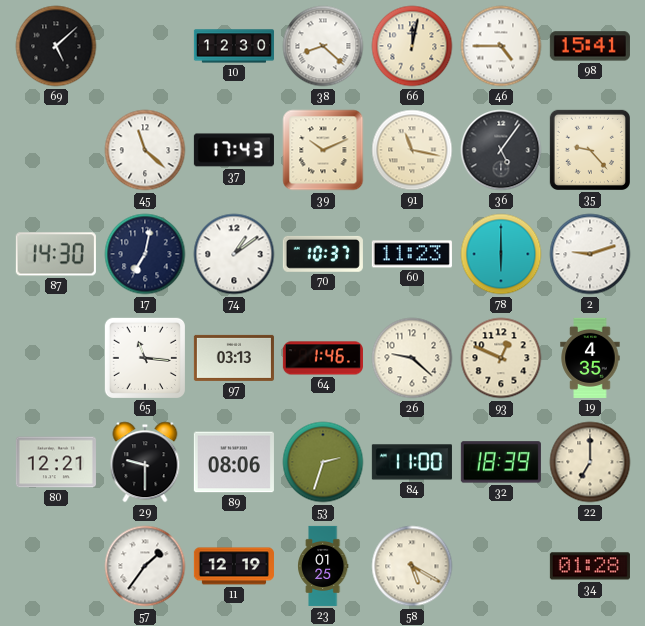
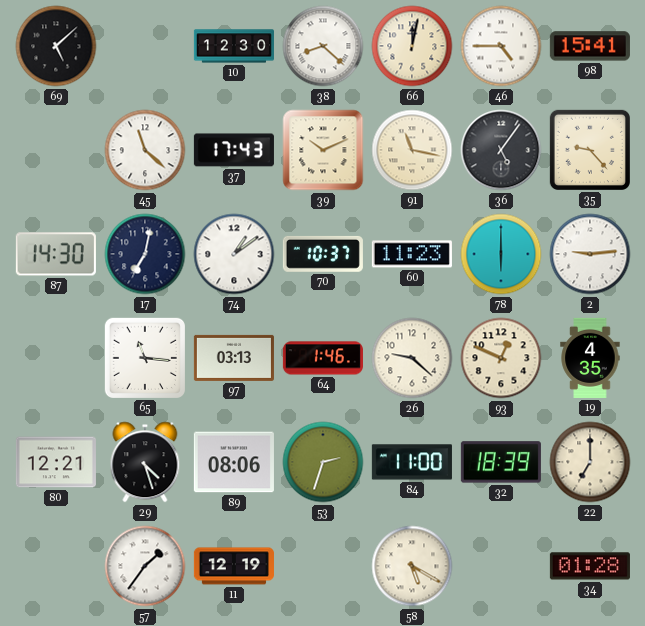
2: 9:12 -> 9:14 (590, 254)
29: 9:30 -> 4:27 (145, 462)
23: 01:25 -> none (323, 566)
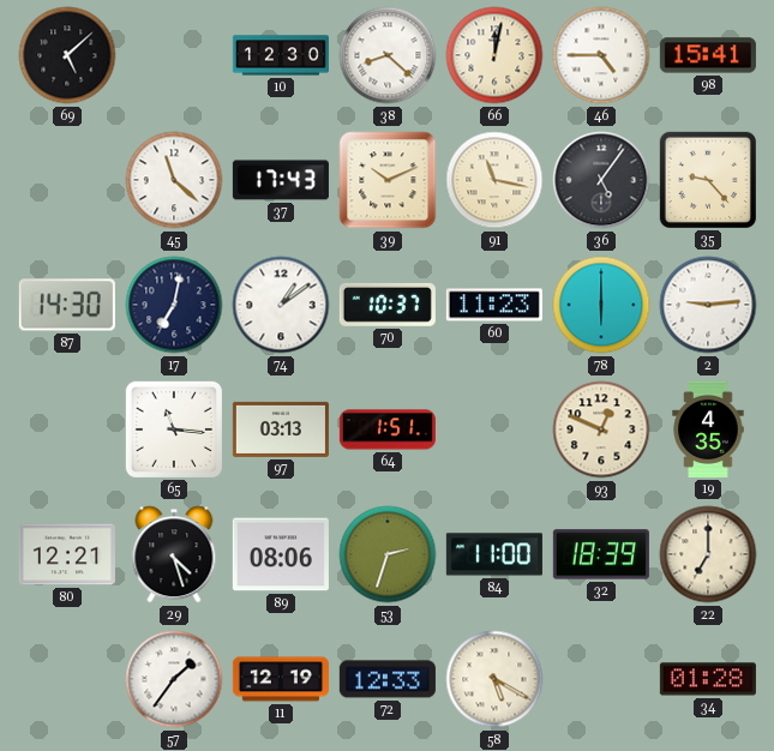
64: 1:46 -> 1:51 (388, 429)
26: 9:22 -> none (412, 358)
72: none -> 12:33 (388, 679)
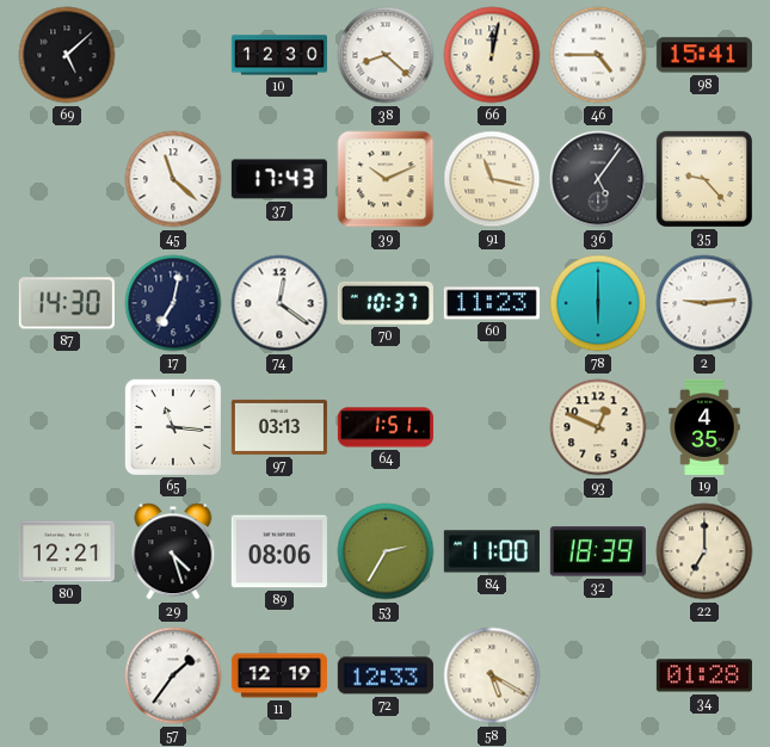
74: 1:09 -> 12:21 (279, 303)
53: 2:33 -> 2:35 (386, 551)
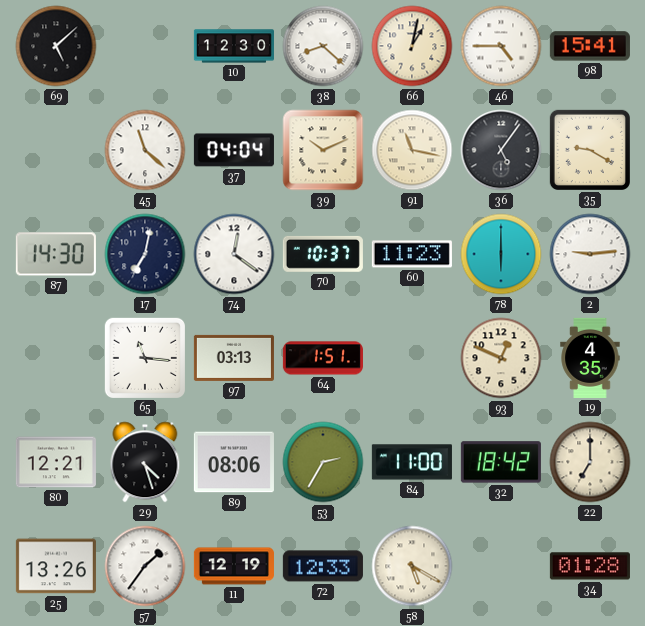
66: 12:02 -> 1:02 (412, 46)
37: 17:43 -> 04:04 (234, 150)
35: 9:23 -> 9:20 (590, 150)
32: 18:39 -> 18:42 (501, 462)
25: none -> 13:26 (56, 566)
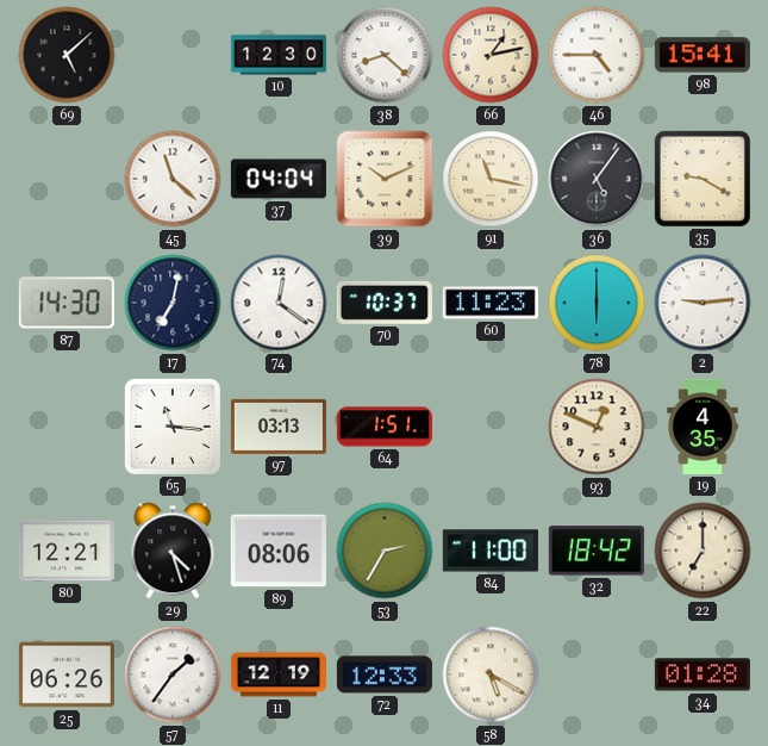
66: 1:02 -> 1:13 (491, 55)
25: 13:26 -> 06:26 (67, 674)
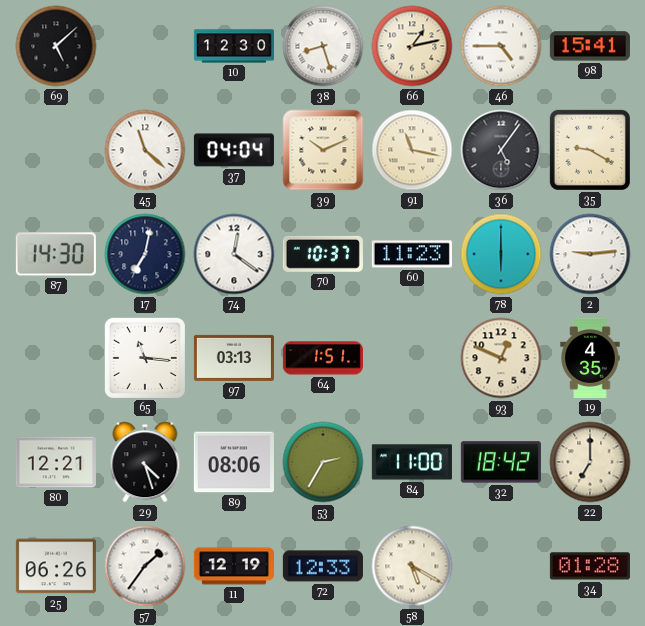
38: 8:22 -> 8:27 (323, 46)
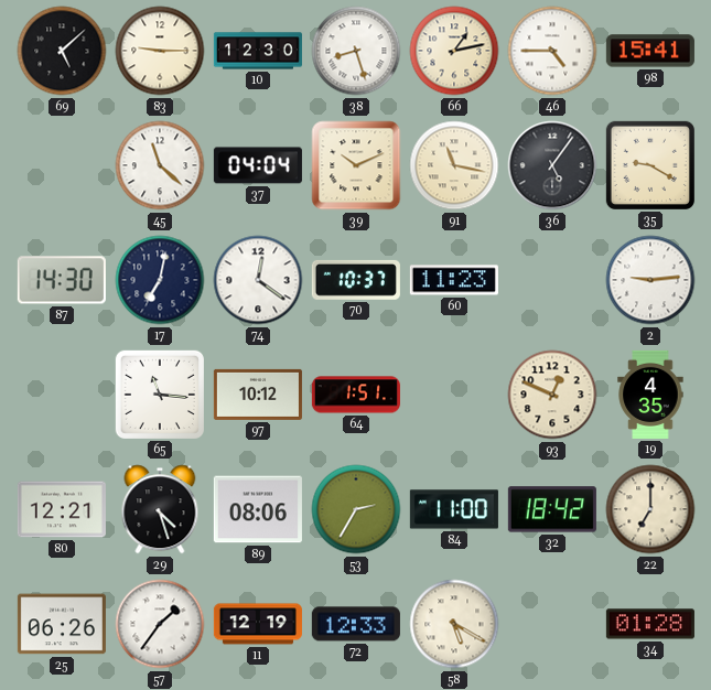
83: none -> 9:15 (160, 51)
78: 6:00 -> none (501, 254)
97: 03:13 -> 10:12 (258, 395)
